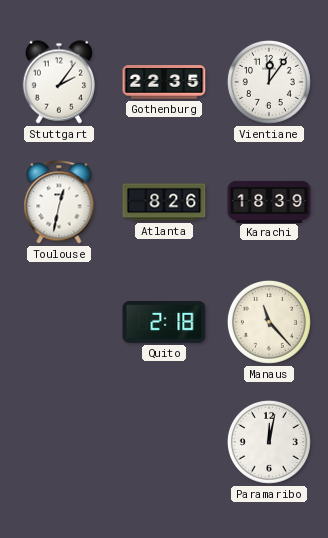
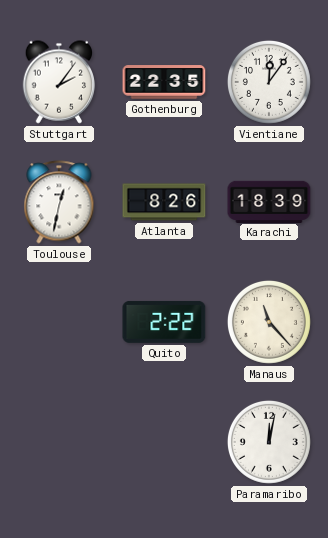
Quito: 2:18 -> 2:22 (164, 322)
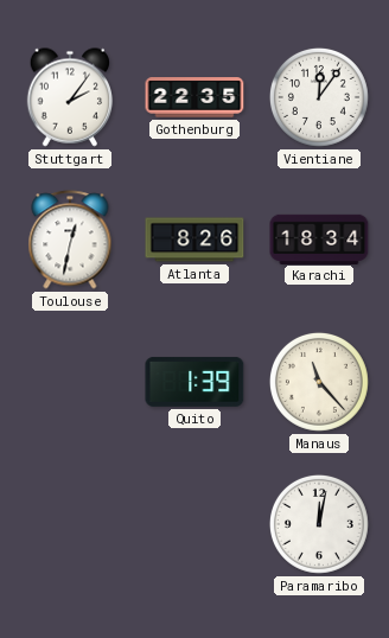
Karachi: 18:39 -> 18:34 (319, 238)
Quito: 2:22 -> 1:39 (194, 382)
